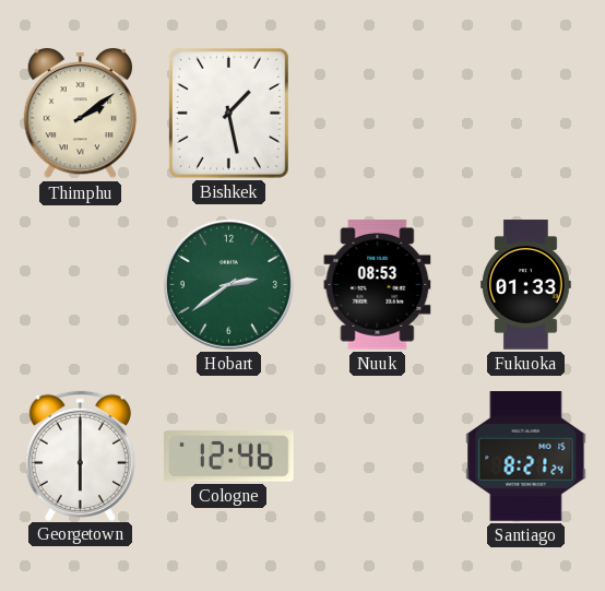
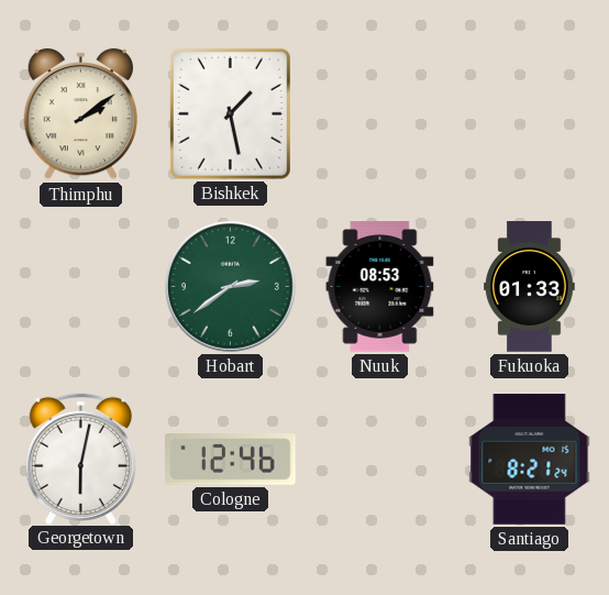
Georgetown: 6:00 -> 6:02 (80, 459)
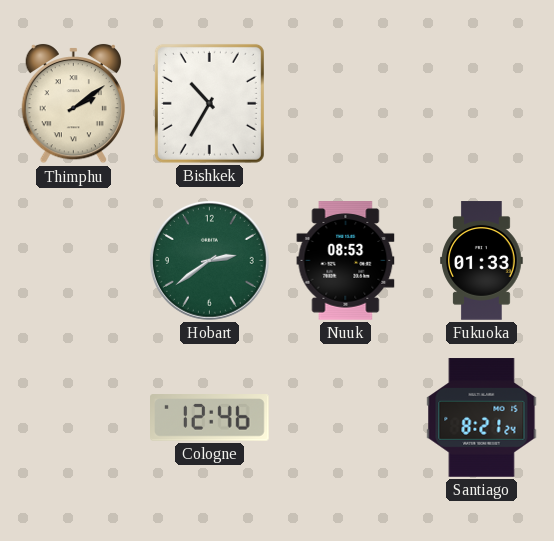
Bishkek: 1:28 -> 10:35 (209, 103)
Georgetown: 6:02 -> none (80, 459)
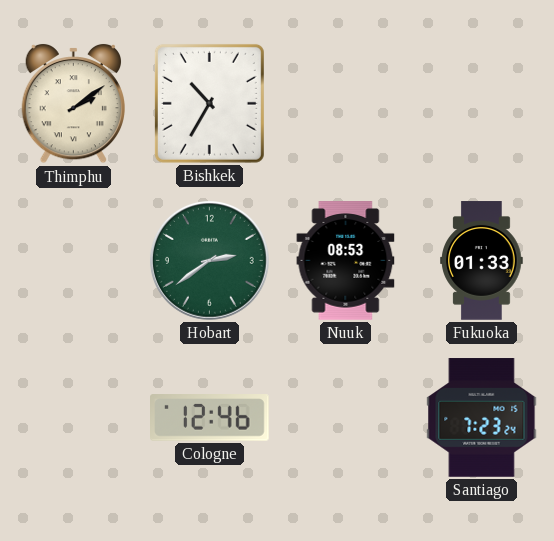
Santiago: 8:21 -> 7:23 (482, 418)
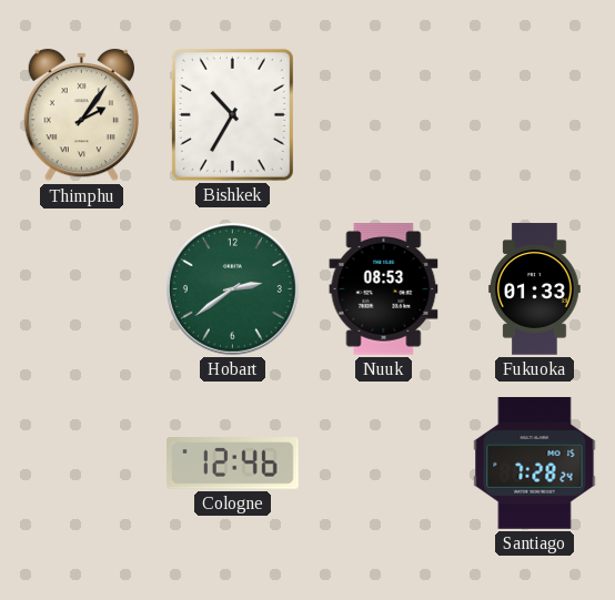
Thimphu: 2:09 -> 2:06 (81, 115)
Santiago: 7:23 -> 7:28 (535, 464)
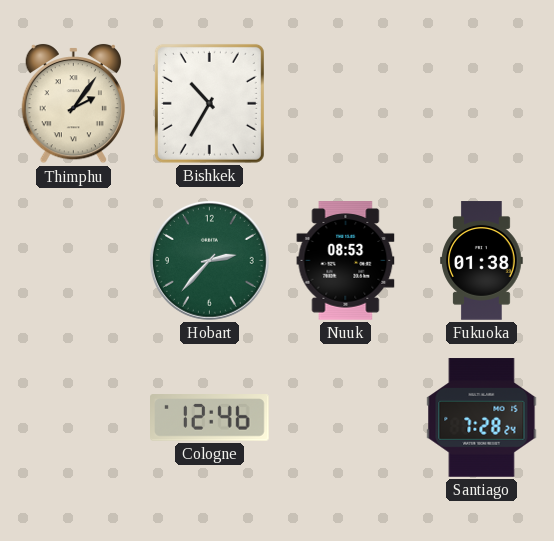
Hobart: 2:39 -> 2:37 (209, 260)
Fukuoka: 01:33 -> 01:38 (482, 261)
